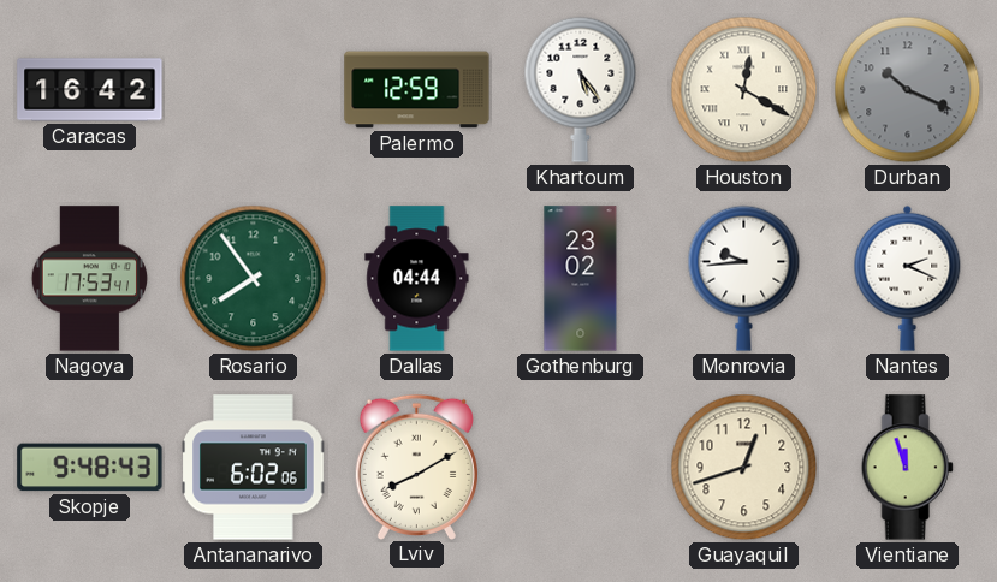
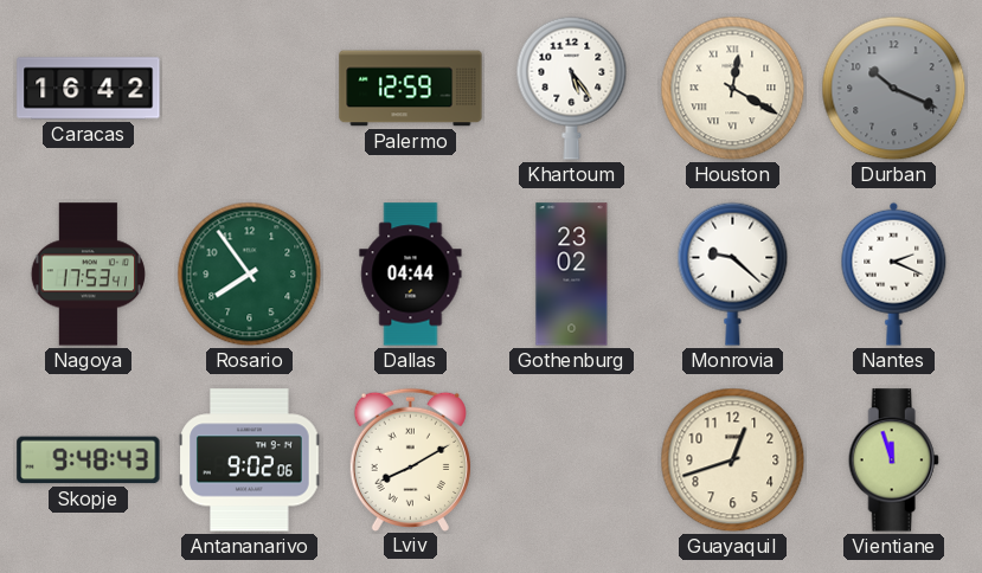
Monrovia: 9:44 -> 9:22 (733, 273)
Antananarivo: 6:02 -> 9:02 (250, 461)
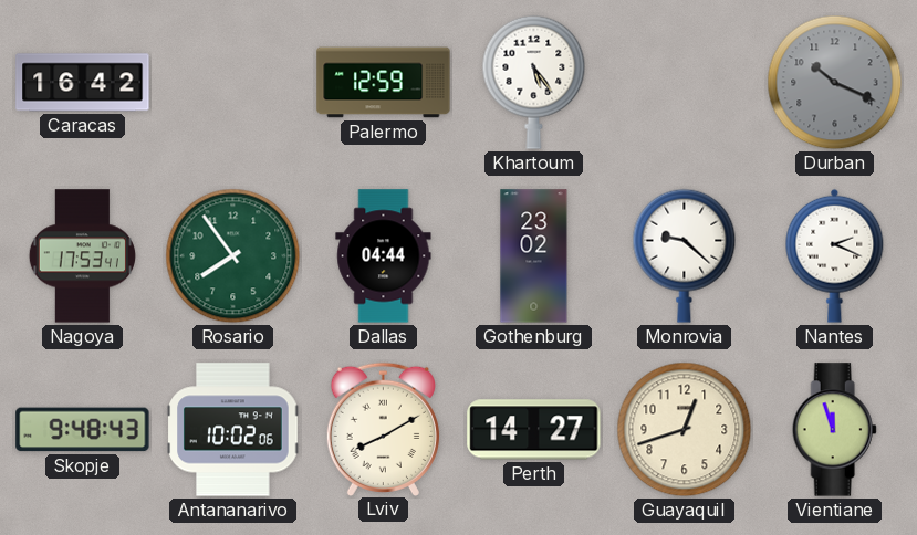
Houston: 12:20 -> none (733, 89)
Antananarivo: 9:02 -> 10:02 (233, 430)
Perth: none -> 14:27 (534, 430)
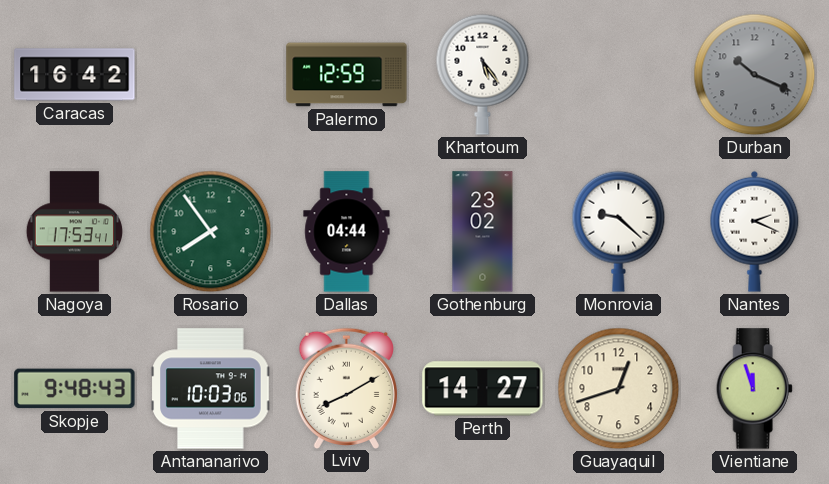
Antananarivo: 10:02 -> 10:03 (211, 389)
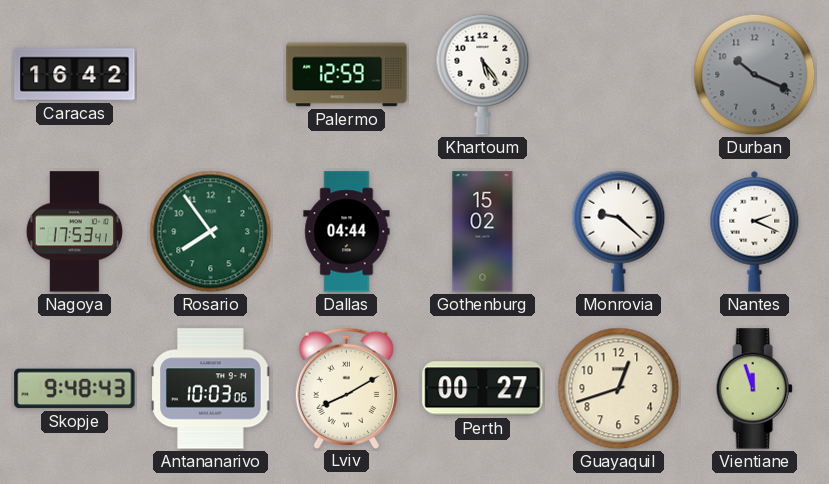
Gothenburg: 23:02 -> 15:02 (483, 232)
Perth: 14:27 -> 00:27 (483, 389)
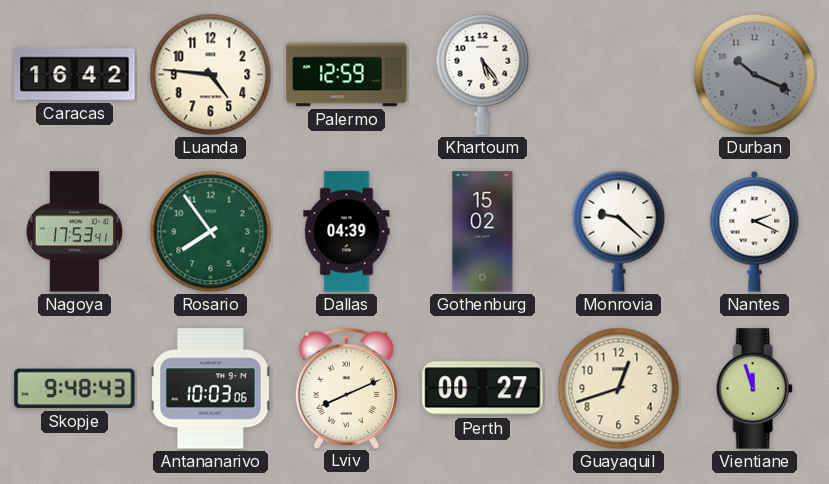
Luanda: none -> 4:46 (211, 75)
Dallas: 04:44 -> 04:39 (347, 232)
Lviv: 8:10 -> 8:11 (346, 388)
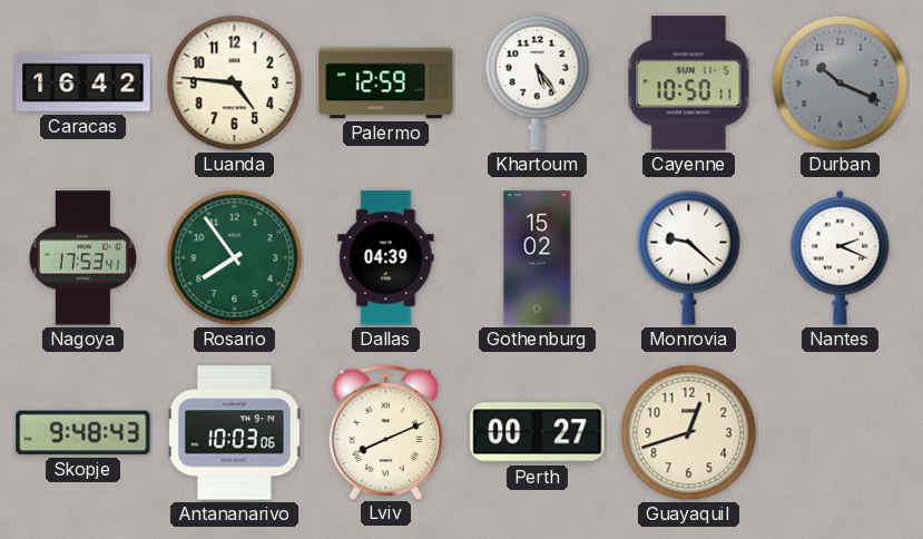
Cayenne: none -> 10:50 (689, 84)
Vientiane: 11:57 -> none (754, 389)
